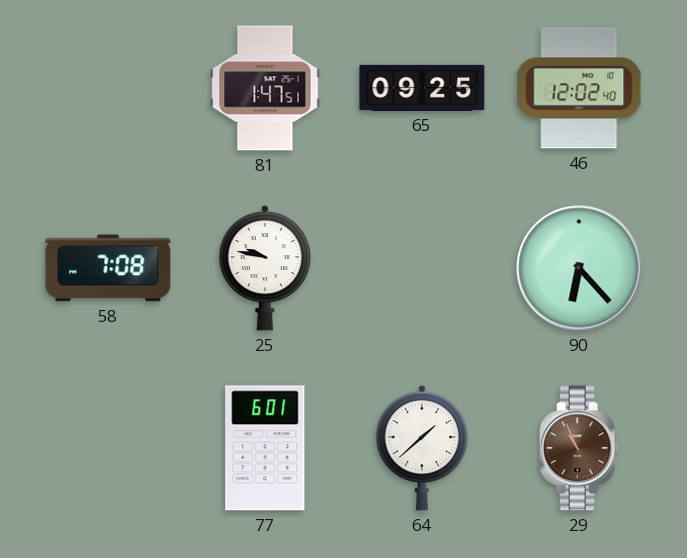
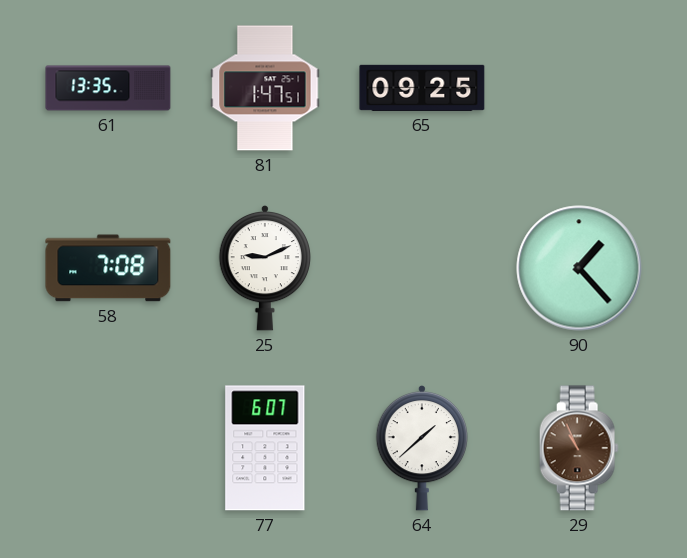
61: none -> 13:35 (108, 88)
46: 12:02 -> none (580, 88)
25: 9:47 -> 9:11 (264, 268)
90: 6:23 -> 1:23 (579, 268)
77: 6:01 -> 6:07 (265, 448)
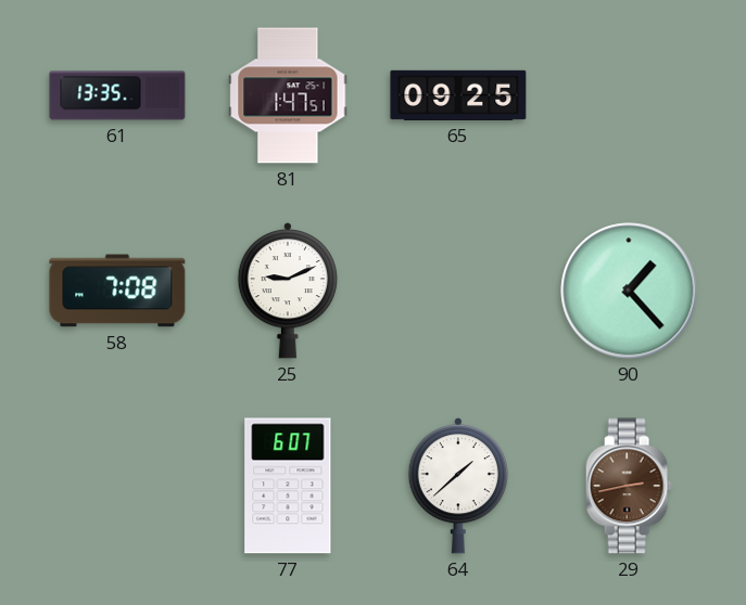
29: 10:56 -> 2:43 (629, 486)
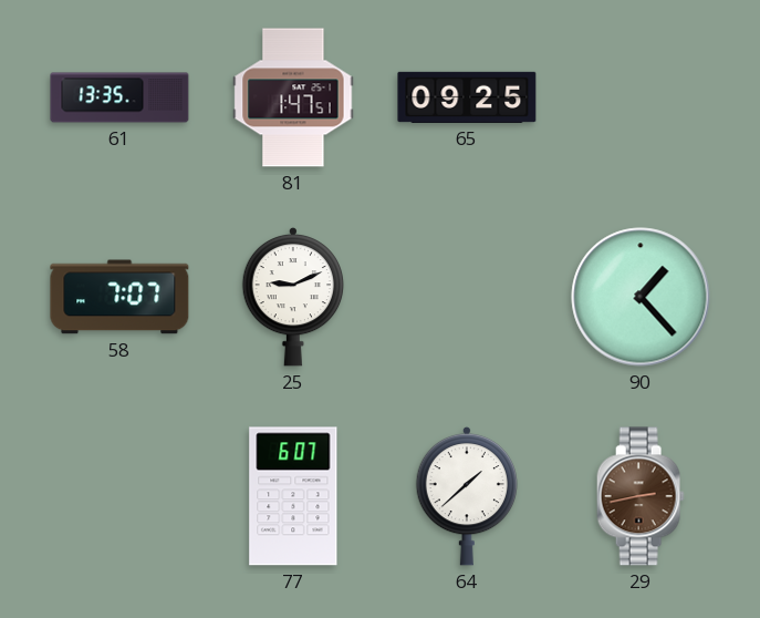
58: 7:08 -> 7:07 (119, 297)
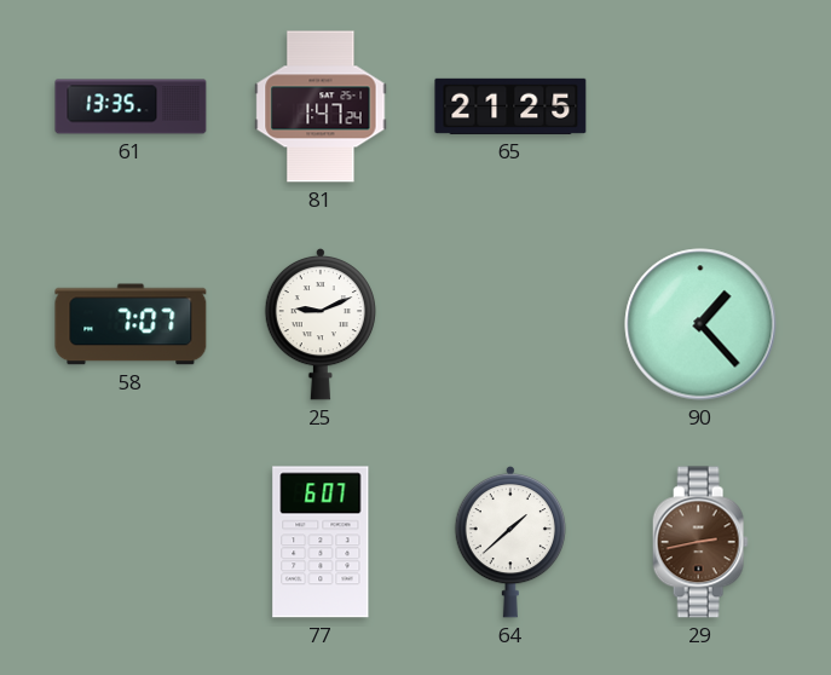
81: 1:47:51 -> 1:47:24 (321, 106)
65: 09:25 -> 21:25 (510, 106)
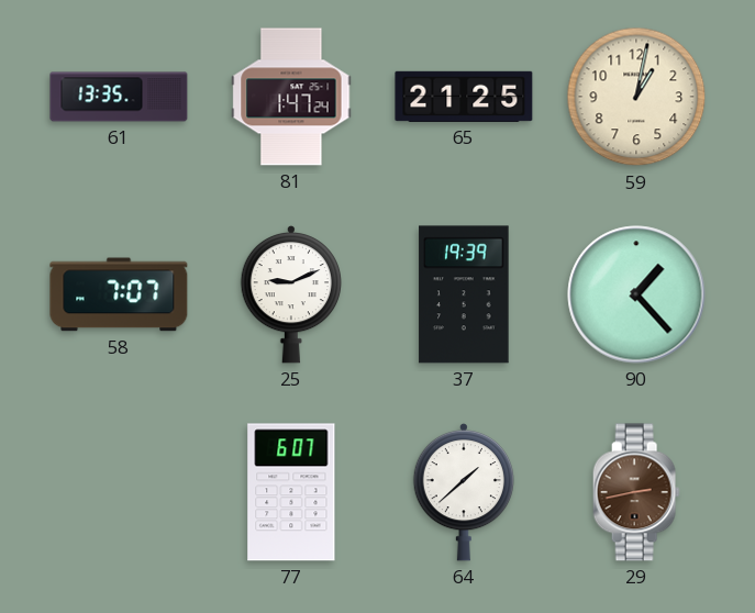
59: none -> 1:02 (636, 97)
37: none -> 19:39 (464, 294)
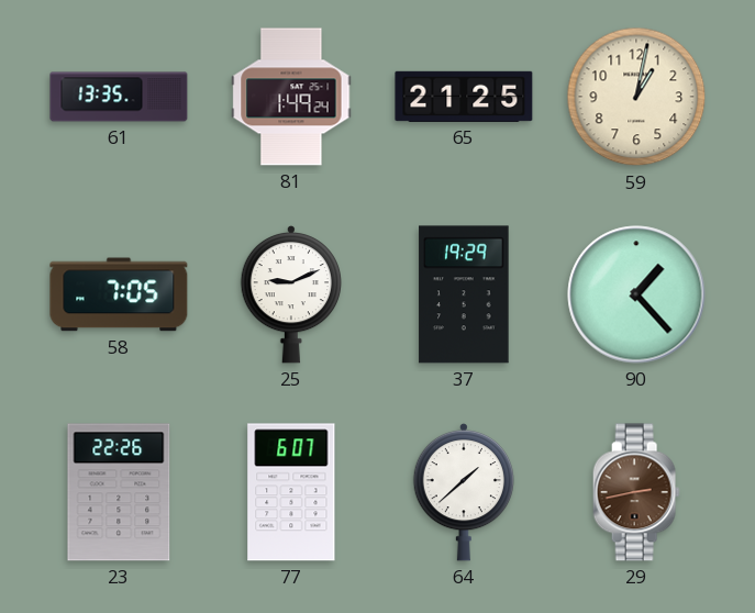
81: 1:47 -> 1:49 (291, 97)
58: 7:07 -> 7:05 (119, 294)
37: 19:39 -> 19:29 (464, 294)
23: none -> 22:26 (119, 492)
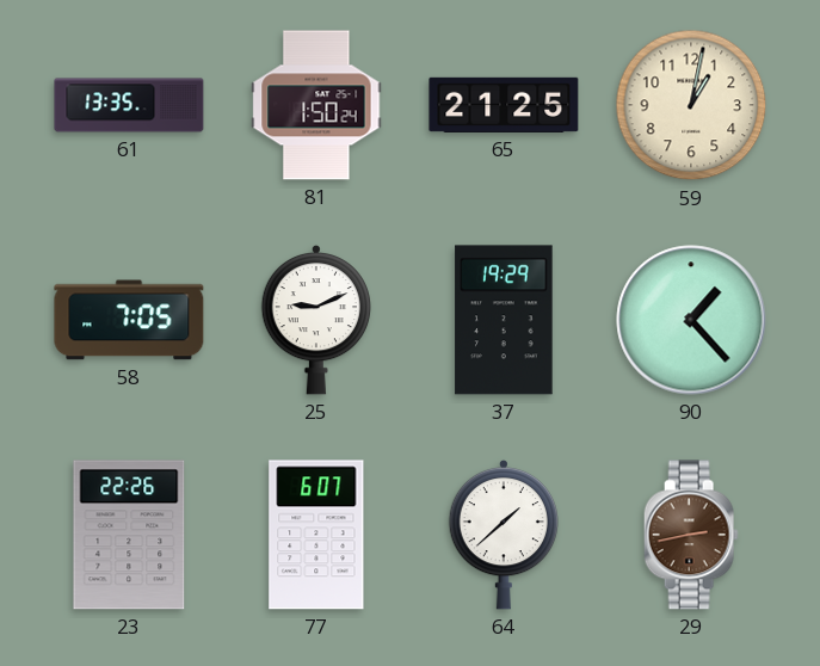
81: 1:49 -> 1:50 (316, 105)
